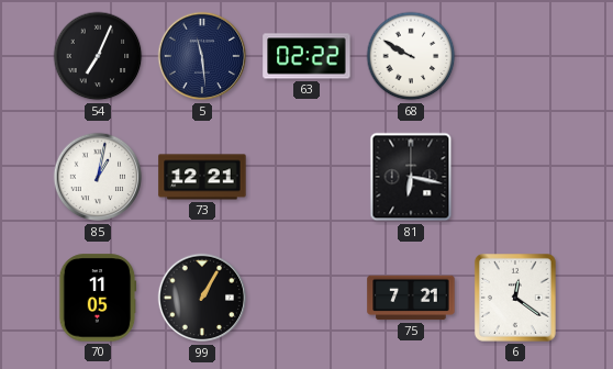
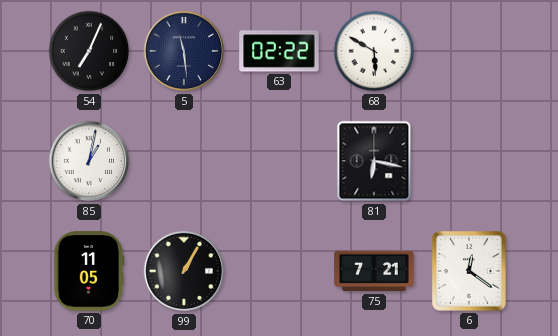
68: 9:50 -> 5:50 (374, 51)
73: 12:21 -> none (202, 177)
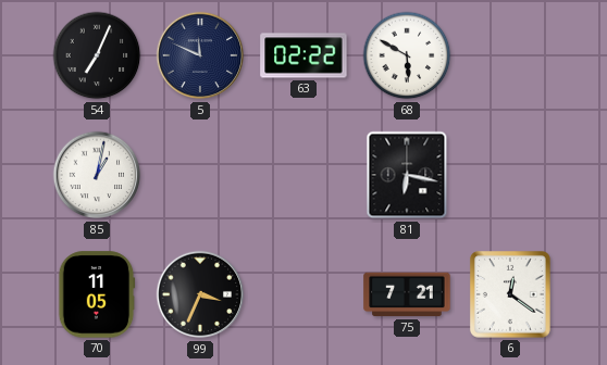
5: 11:29 -> 11:49 (200, 55)
99: 1:05 -> 3:34 (200, 294)
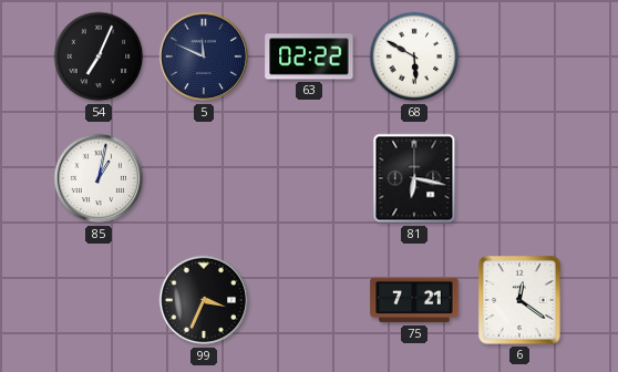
70: 11:05 -> none (97, 294)
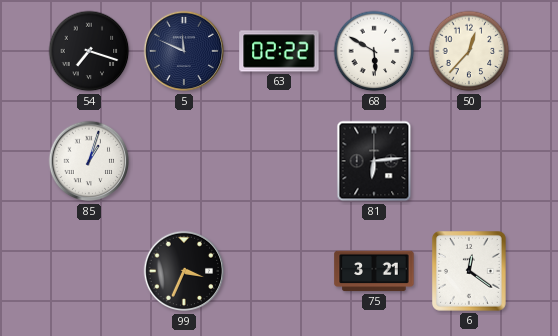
54: 7:04 -> 7:18 (89, 51)
50: none -> 12:37 (469, 51)
85: 1:02 -> 1:03 (89, 161)
81: 6:17 -> 6:14 (374, 161)
75: 7:21 -> 3:21 (374, 271)
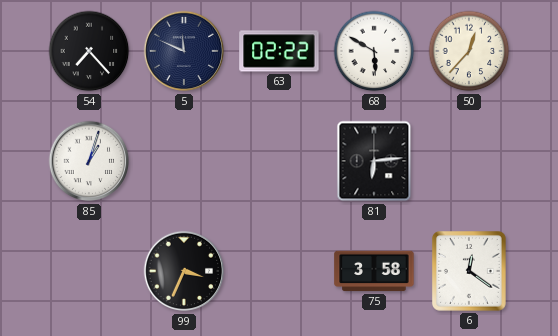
54: 7:18 -> 7:23 (89, 51)
75: 3:21 -> 3:58 (374, 271)
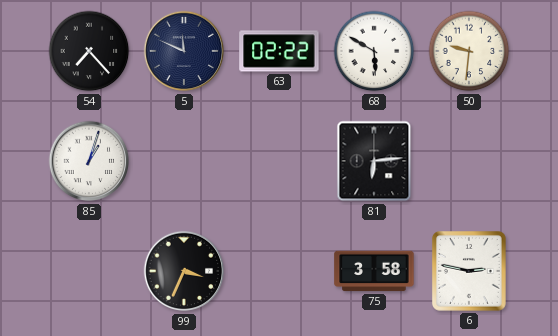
50: 12:37 -> 9:31 (469, 51)
6: 12:21 -> 2:47 (469, 272)
